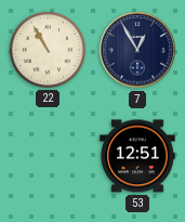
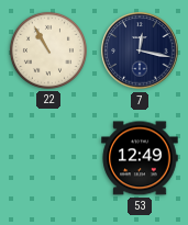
7: 12:55 -> 12:17 (140, 50)
53: 12:51 -> 12:49 (140, 158)
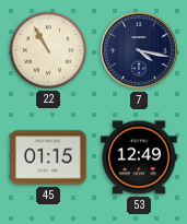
7: 12:17 -> 4:17 (139, 50)
45: none -> 01:15 (48, 157)
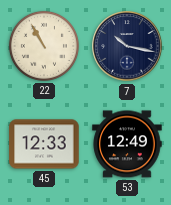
7: 4:17 -> 10:17 (127, 46)
45: 01:15 -> 12:33 (44, 144)
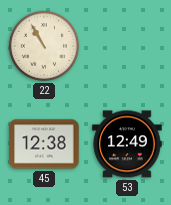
7: 10:17 -> none (127, 46)
45: 12:33 -> 12:38 (44, 144)
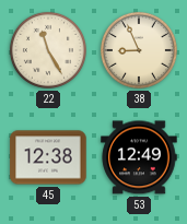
22: 10:55 -> 11:25 (48, 50)
38: none -> 8:56 (139, 50)
